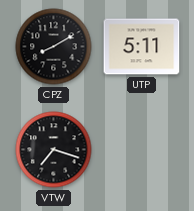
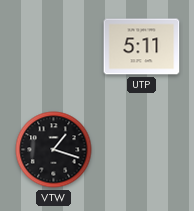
CPZ: 8:10 -> none (54, 47)
VTW: 7:18 -> 1:18 (54, 150)
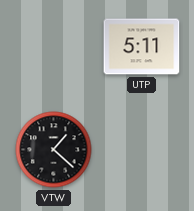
VTW: 1:18 -> 1:22 (54, 150)
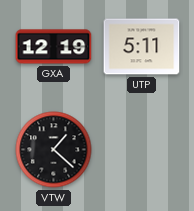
GXA: none -> 12:19 (54, 47)
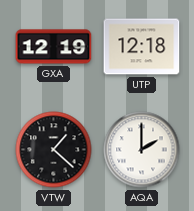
UTP: 5:11 -> 12:18 (142, 47)
AQA: none -> 2:00 (142, 150)
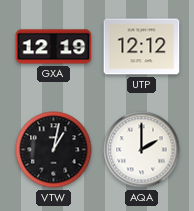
UTP: 12:18 -> 12:12 (142, 47)
VTW: 1:22 -> 1:02 (54, 150)
